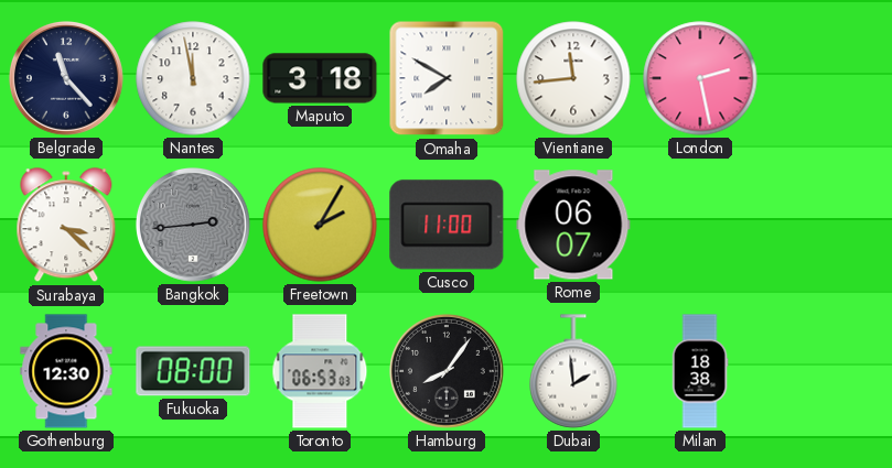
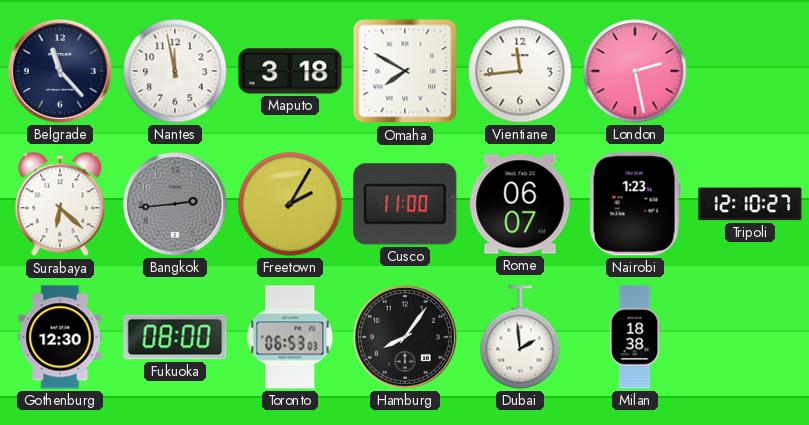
Surabaya: 3:22 -> 6:22 (60, 205)
Nairobi: none -> 1:23 (635, 204)
Tripoli: none -> 12:10 (750, 204)
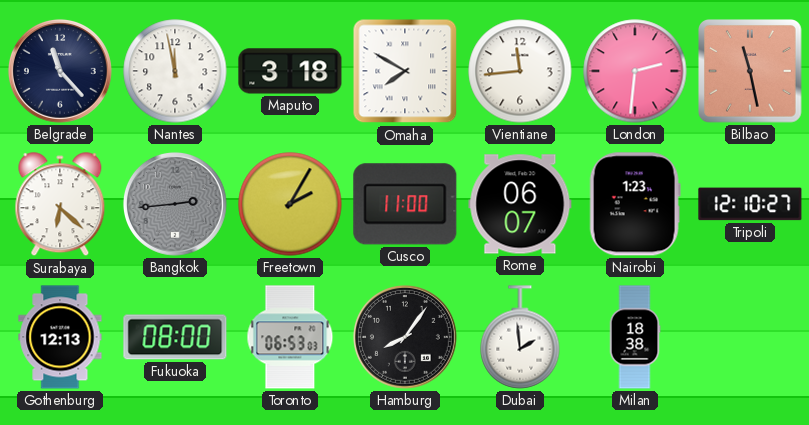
London: 2:28 -> 2:31 (635, 71)
Bilbao: none -> 11:28 (751, 72)
Gothenburg: 12:30 -> 12:13 (60, 337)
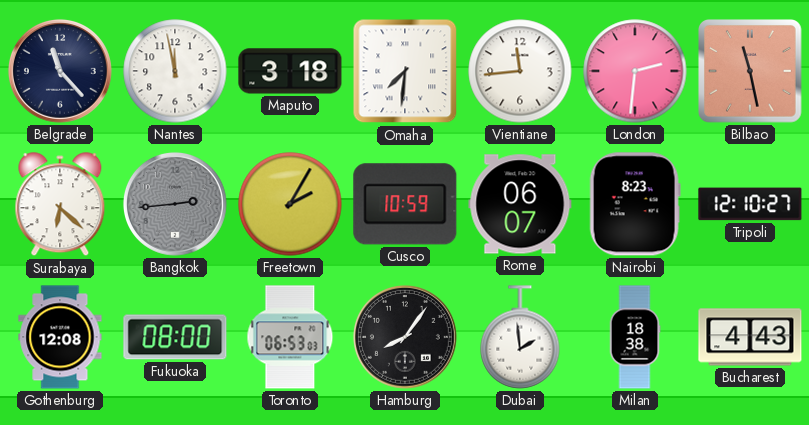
Omaha: 7:50 -> 7:31 (405, 71)
Cusco: 11:00 -> 10:59 (405, 204)
Nairobi: 1:23 -> 8:23 (635, 204)
Gothenburg: 12:13 -> 12:08 (60, 337)
Bucharest: none -> 4:43 (750, 337)
